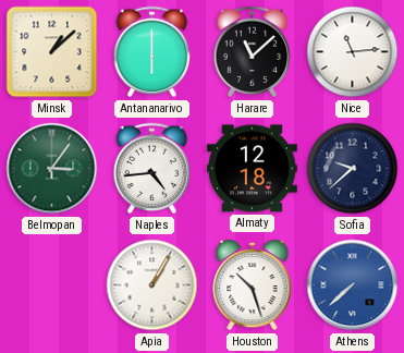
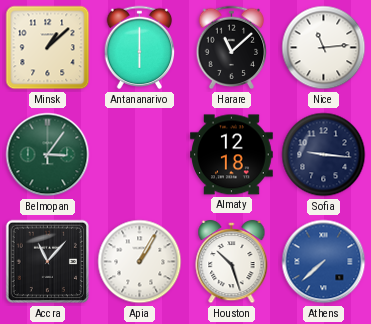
Naples: 4:44 -> none (152, 169)
Sofia: 9:38 -> 9:16 (324, 155)
Accra: none -> 11:07 (48, 262)
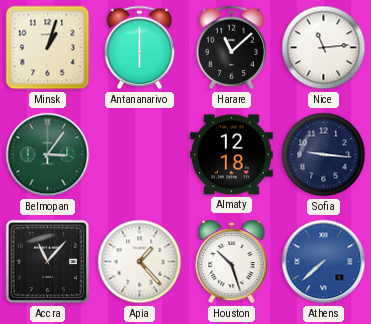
Minsk: 1:08 -> 1:03 (48, 48)
Apia: 1:05 -> 1:23 (140, 262)
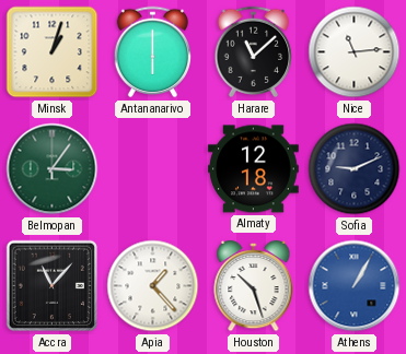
Sofia: 9:16 -> 9:11 (355, 169)
Athens: 7:38 -> 1:05 (355, 286)
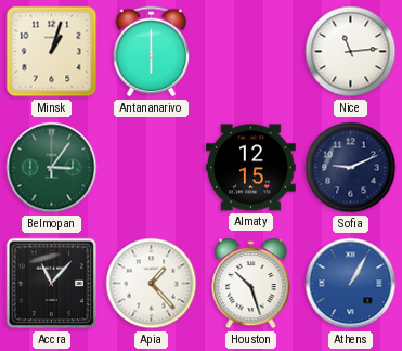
Harare: 11:08 -> none (254, 52)
Almaty: 12:18 -> 12:15 (251, 168)
